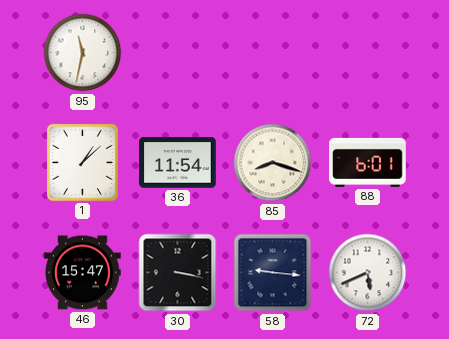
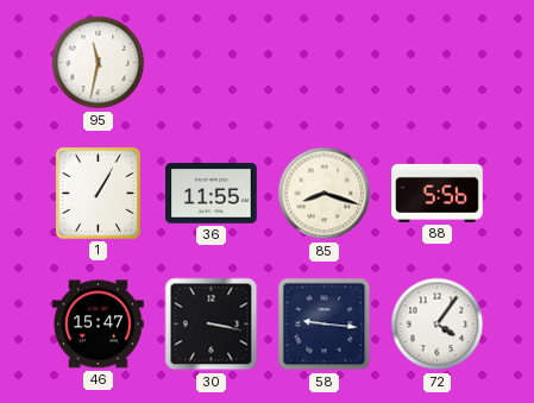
1: 1:08 -> 1:05 (98, 193)
36: 11:54 -> 11:55 (212, 194)
88: 6:01 -> 5:56 (438, 193)
72: 5:41 -> 4:06 (438, 325)
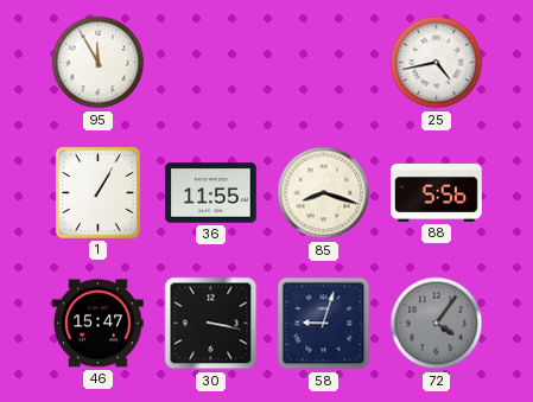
95: 11:32 -> 11:55 (99, 63)
25: none -> 4:43 (437, 63)
58: 9:16 -> 9:03 (324, 324)
72 dial: white -> grey (437, 324)
